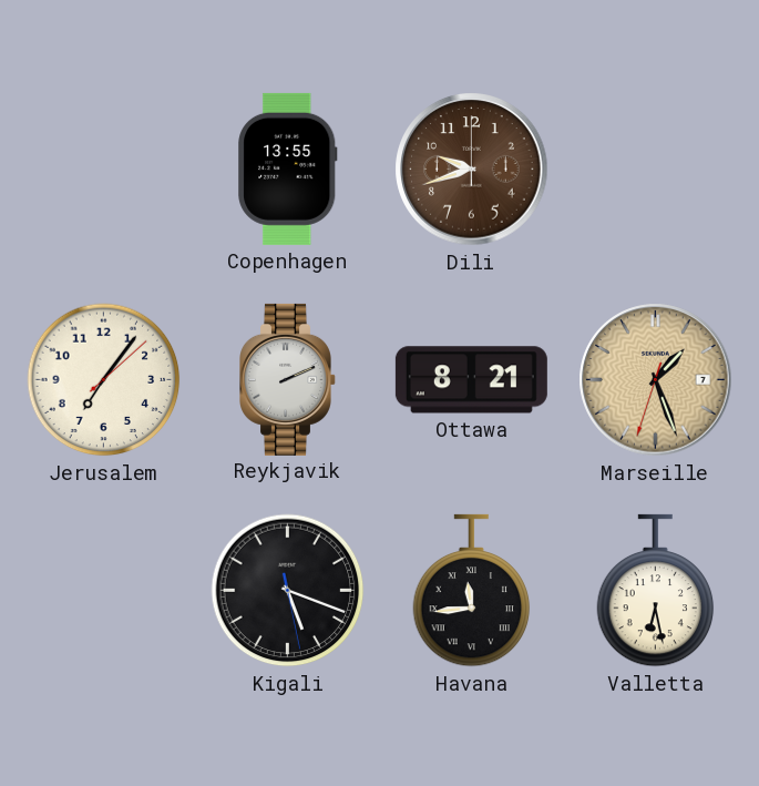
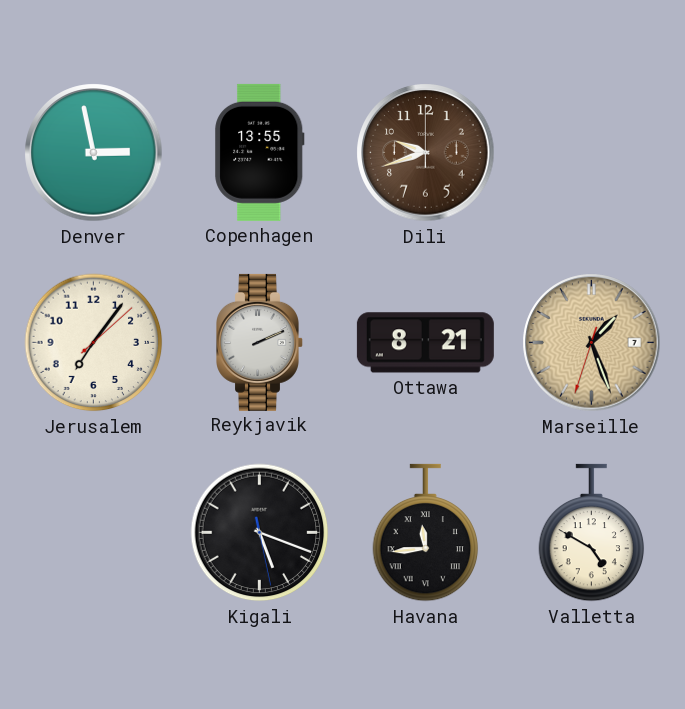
Denver: none -> 2:58 (94, 153)
Valletta: 6:28 -> 4:50 (592, 533)
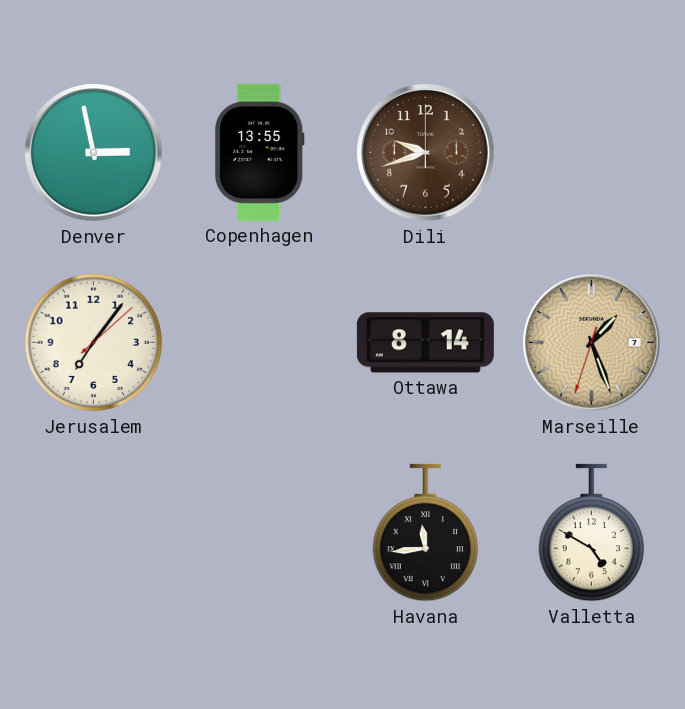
Reykjavik: 2:11 -> none (260, 342)
Ottawa: 8:21 -> 8:14 (425, 343)
Kigali: 5:18 -> none (260, 533)
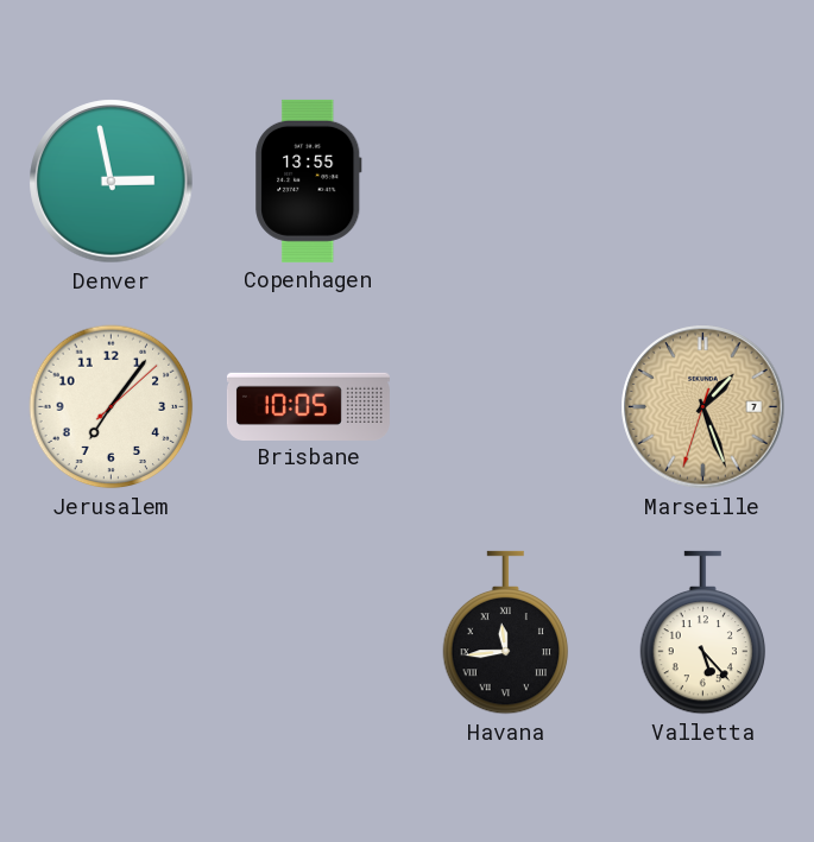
Dili: 9:42 -> none (426, 153)
Brisbane: none -> 10:05 (308, 406)
Ottawa: 8:14 -> none (425, 343)
Valletta: 4:50 -> 5:23 (703, 633)
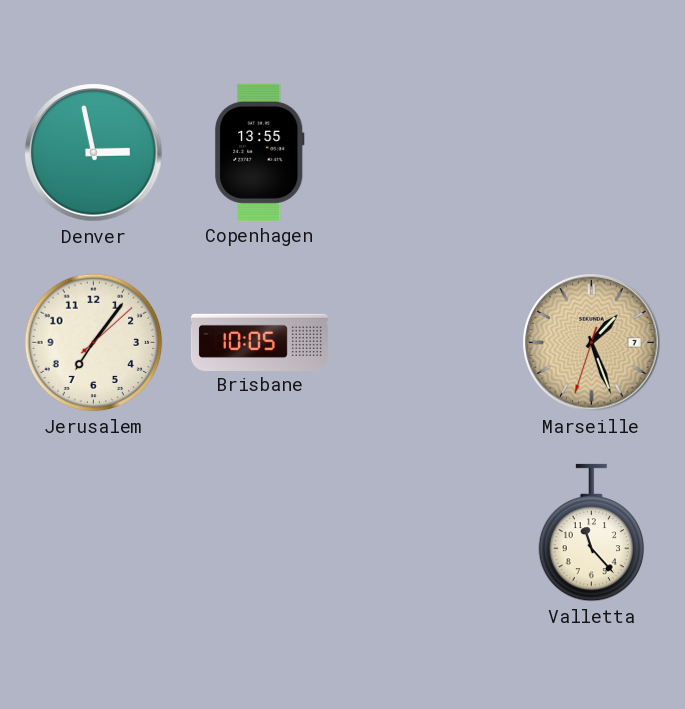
Havana: 11:44 -> none (506, 633)
Valletta: 5:23 -> 11:23 (592, 533)
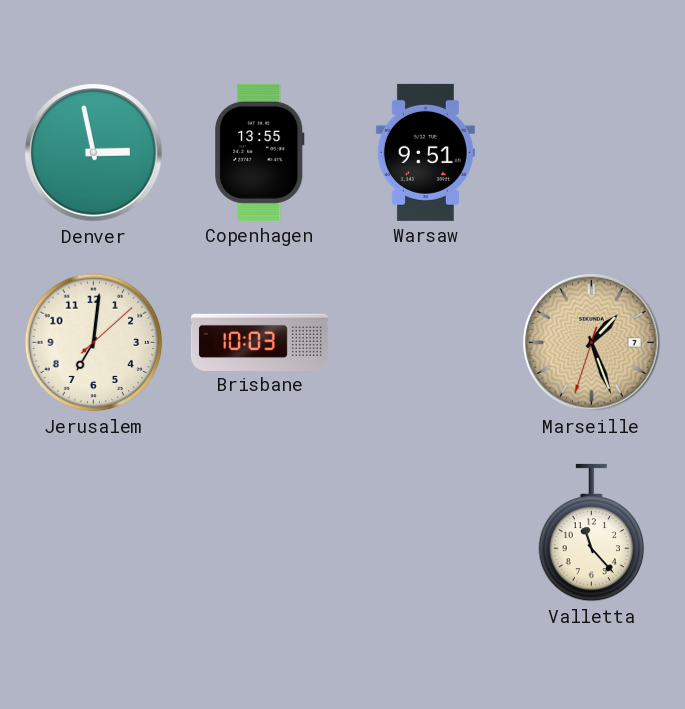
Warsaw: none -> 9:51 (425, 152)
Jerusalem: 7:06 -> 7:01 (94, 343)
Brisbane: 10:05 -> 10:03 (259, 342)
